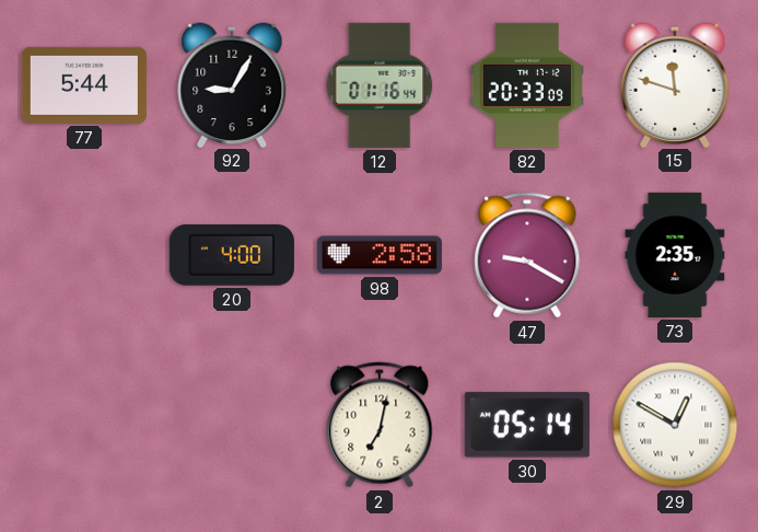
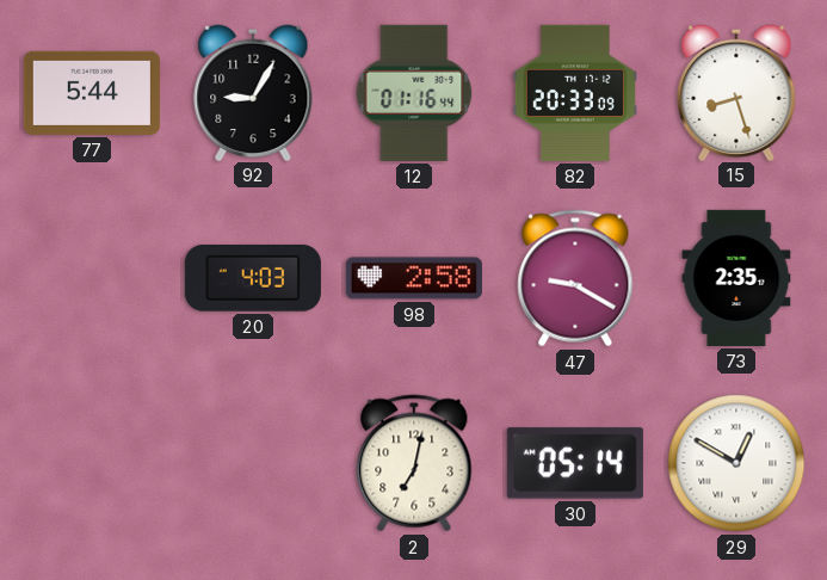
15: 11:48 -> 8:27 (736, 92)
20: 4:00 -> 4:03 (253, 279)
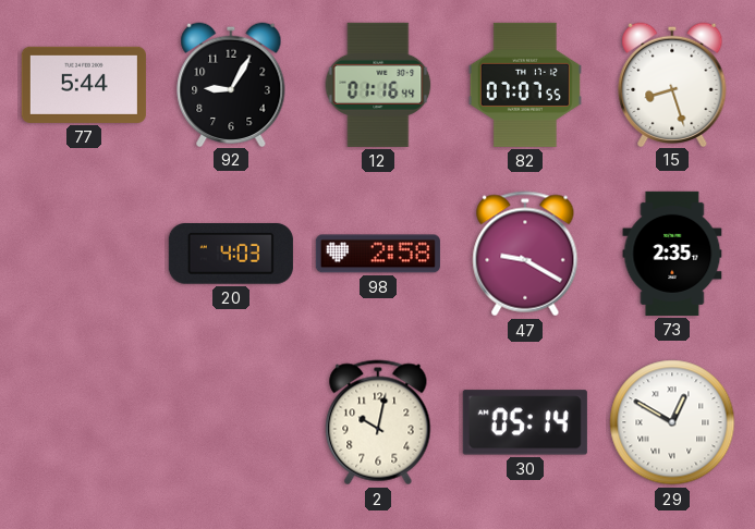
82: 20:33 -> 07:07 (525, 85)
2: 7:02 -> 10:02 (378, 422)
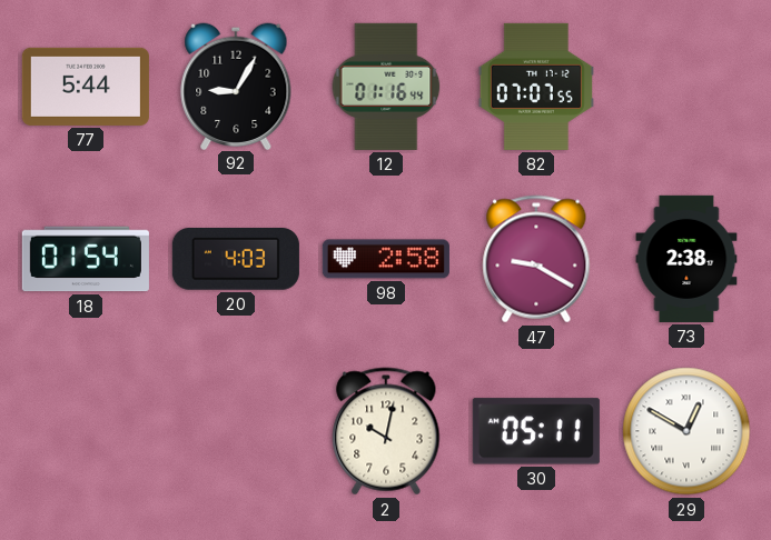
15: 8:27 -> none (672, 84)
18: none -> 01:54 (86, 259)
73: 2:35 -> 2:38 (686, 259)
30: 05:14 -> 05:11 (536, 431)
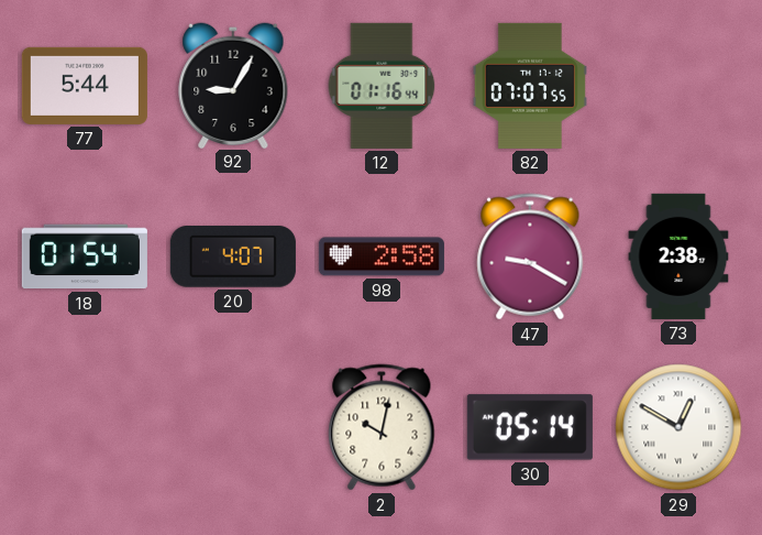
20: 4:03 -> 4:07 (233, 258)
30: 05:11 -> 05:14 (530, 427)
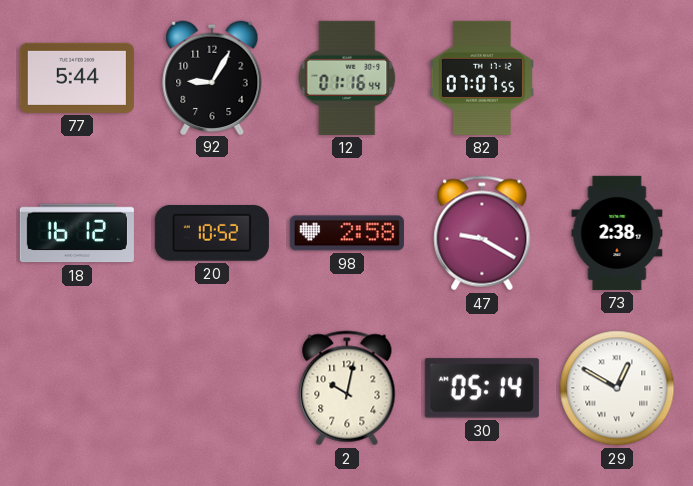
18: 01:54 -> 16:12 (77, 233)
20: 4:07 -> 10:52 (212, 234)
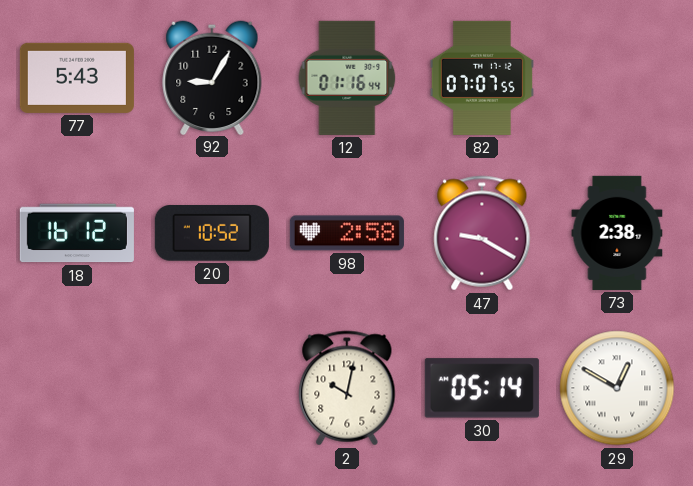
77: 5:44 -> 5:43 (77, 78)
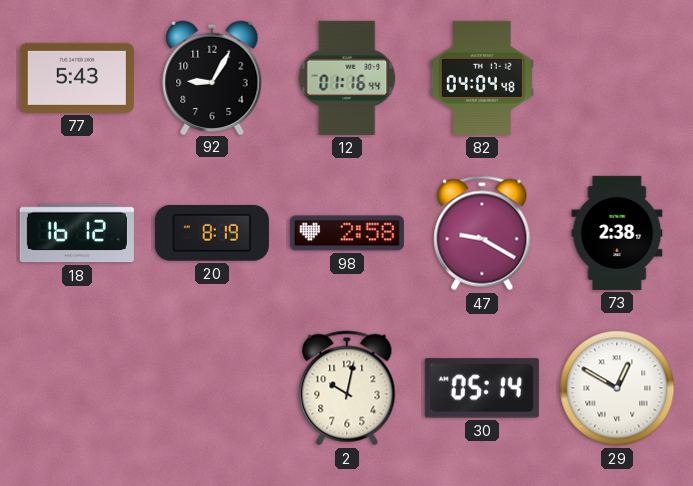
82: 07:07 -> 04:04 (482, 78)
20: 10:52 -> 8:19 (212, 234)
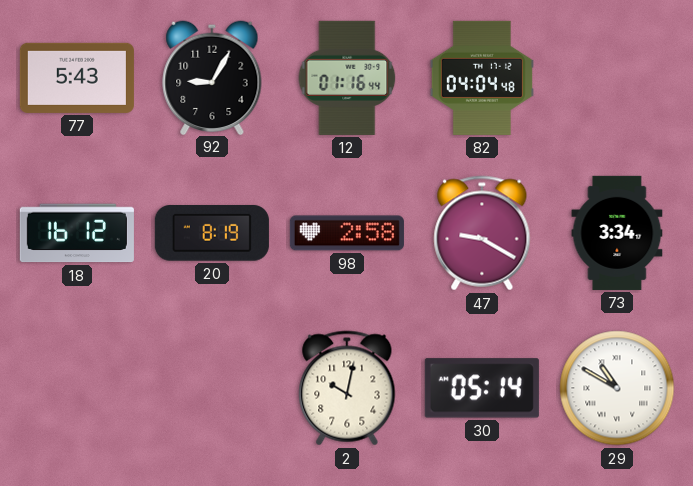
73: 2:38 -> 3:34 (617, 233)
29: 12:50 -> 10:50 (617, 388)
